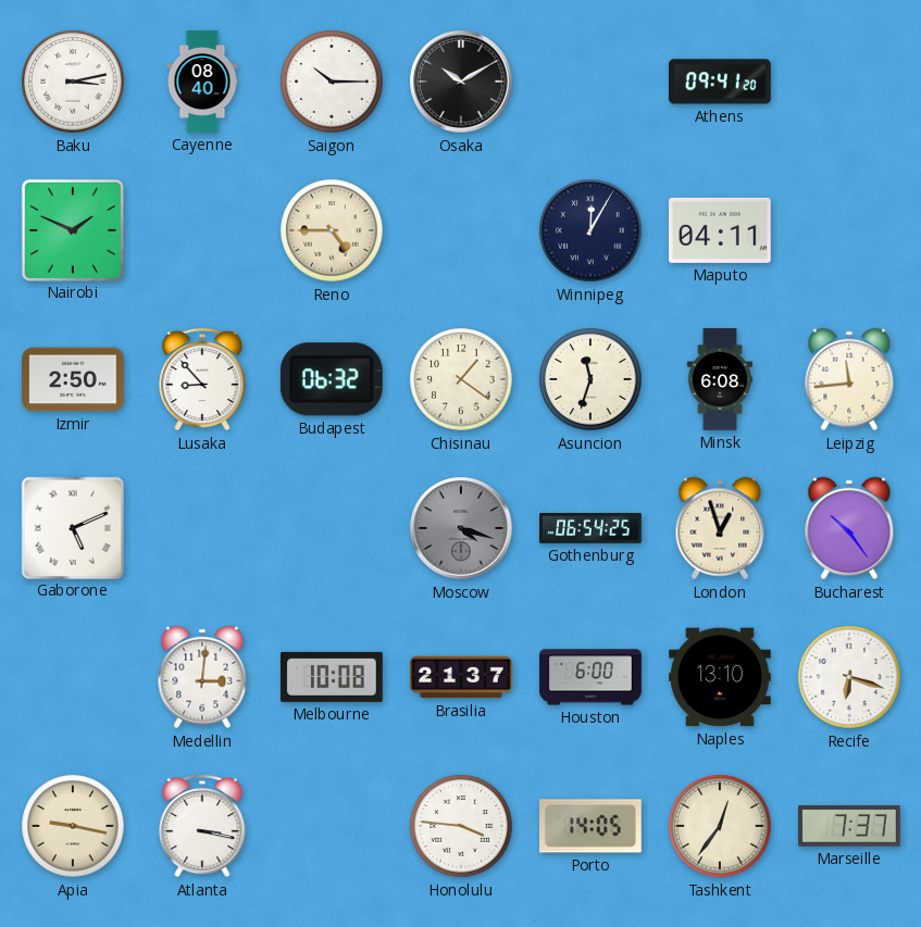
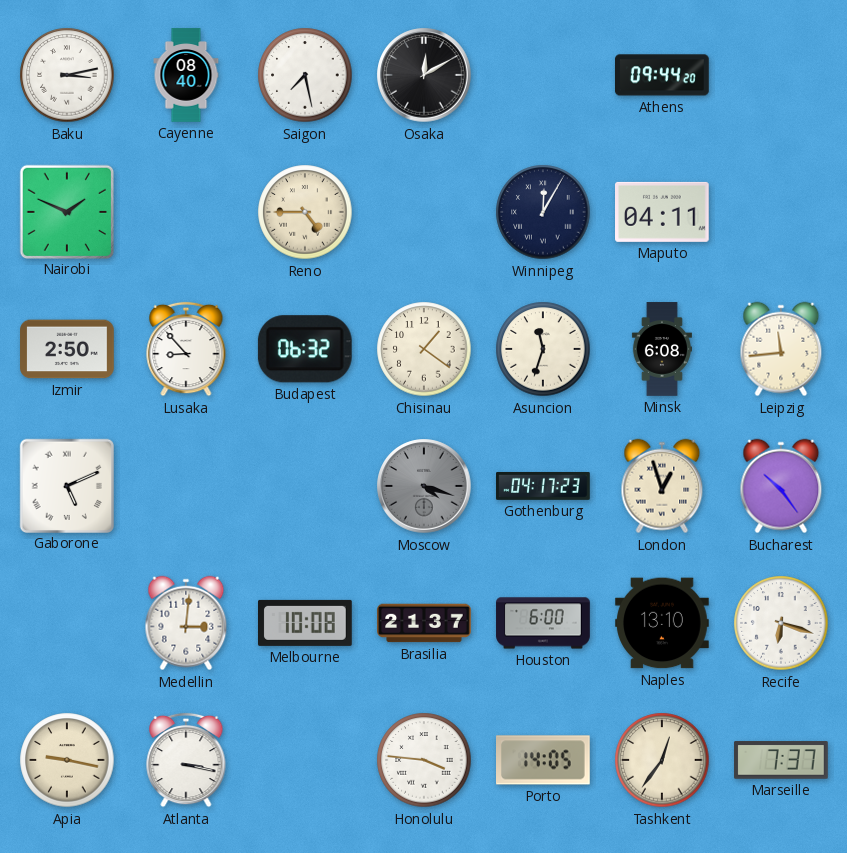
Saigon: 10:15 -> 7:28 (305, 75)
Osaka: 10:10 -> 12:10 (424, 75)
Athens: 09:41 -> 09:44 (663, 75)
Gothenburg: 06:54 -> 04:17 (543, 486)
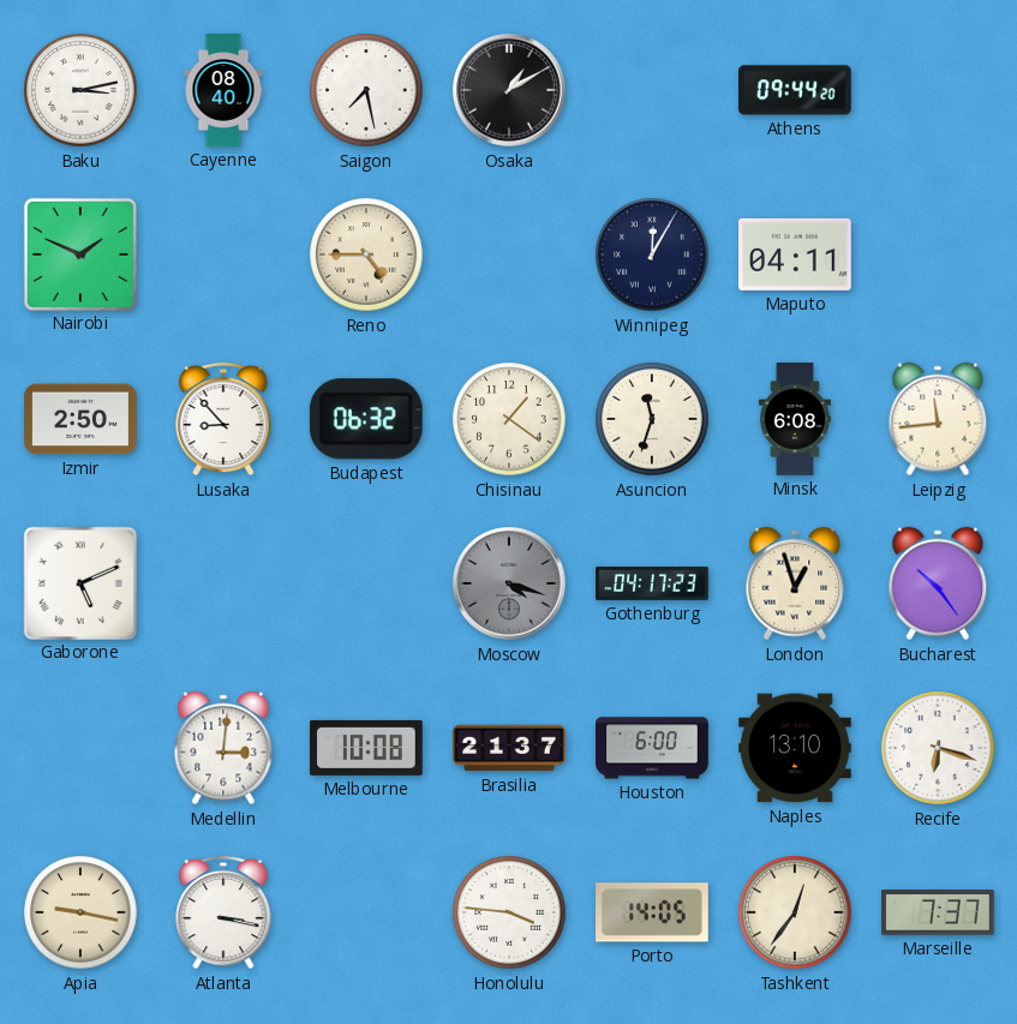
Osaka: 12:10 -> 1:10 (509, 90)
